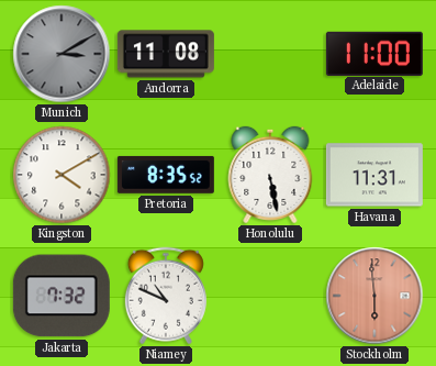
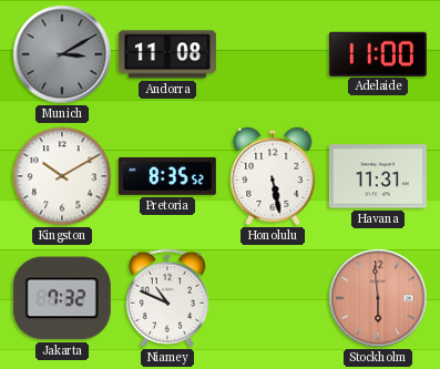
Kingston: 4:10 -> 10:10 (62, 176)
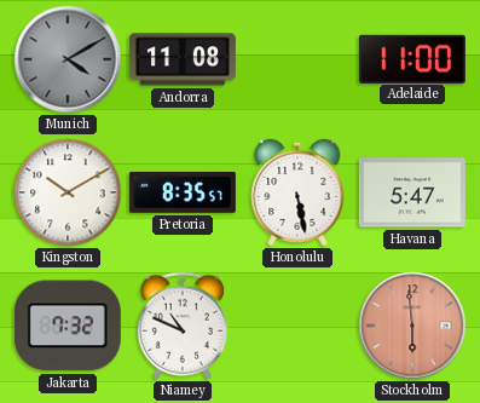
Munich: 3:10 -> 4:10 (68, 59)
Pretoria: 8:35:52 -> 8:35:57 (183, 192)
Havana: 11:31 -> 5:47 (412, 192)
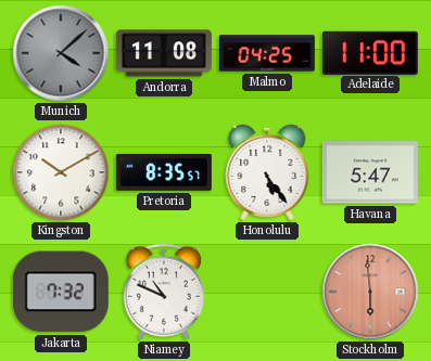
Munich: 4:10 -> 4:08 (61, 53)
Malmo: none -> 04:25 (267, 53)
Honolulu: 5:28 -> 5:24 (267, 172)
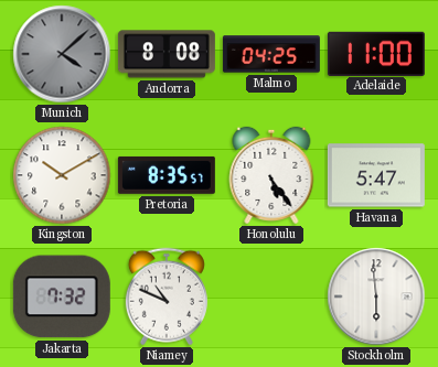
Andorra: 11:08 -> 8:08 (167, 54)
Stockholm dial: salmon -> white (376, 296)
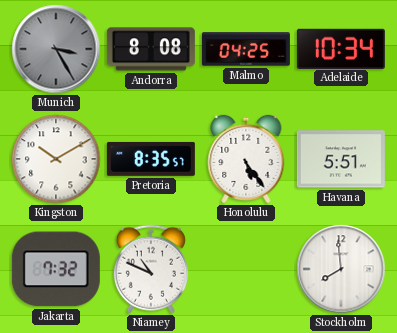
Munich: 4:08 -> 3:25 (56, 49)
Adelaide: 11:00 -> 10:34 (341, 48)
Havana: 5:47 -> 5:51 (341, 159)
Stockholm: 5:59 -> 7:59 (341, 269)
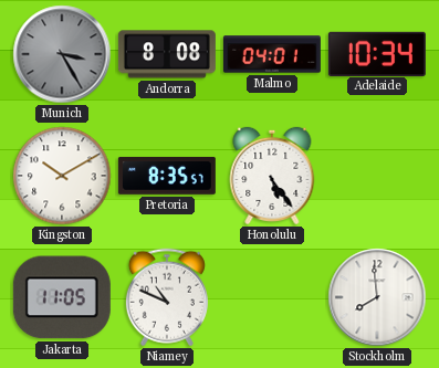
Malmo: 04:25 -> 04:01 (272, 54)
Havana: 5:51 -> none (341, 159)
Jakarta: 7:32 -> 11:05 (62, 297)
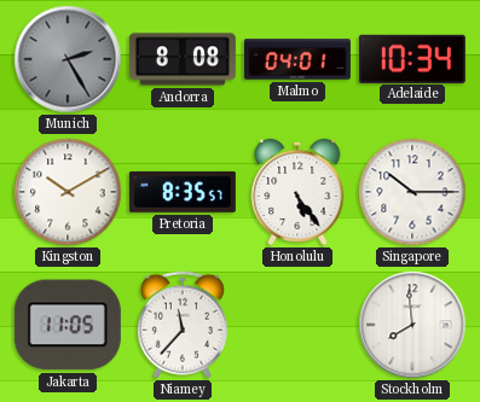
Munich: 3:25 -> 2:25 (68, 59)
Singapore: none -> 10:15 (412, 192)
Niamey: 10:49 -> 11:37 (183, 325)
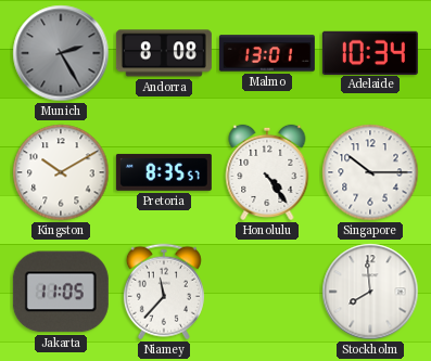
Malmo: 04:01 -> 13:01 (267, 53)
Honolulu: 5:24 -> 4:24 (267, 172)
